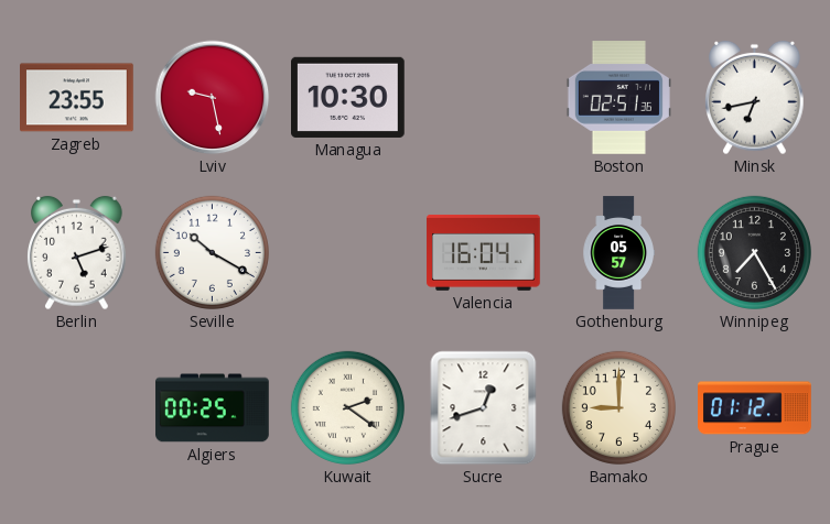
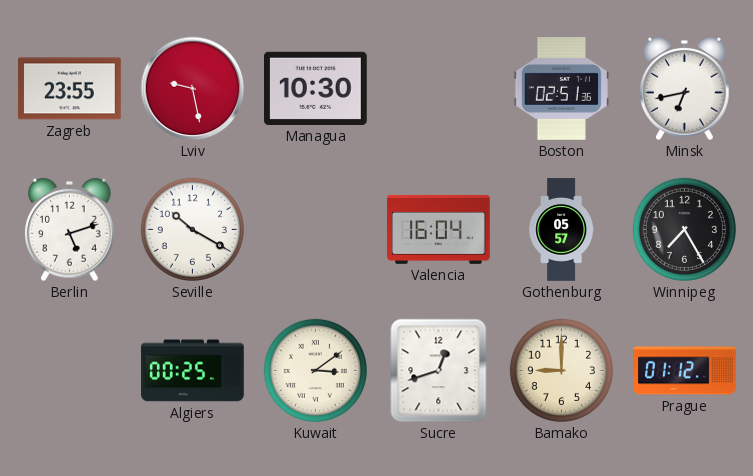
Kuwait: 2:21 -> 3:09 (315, 370)
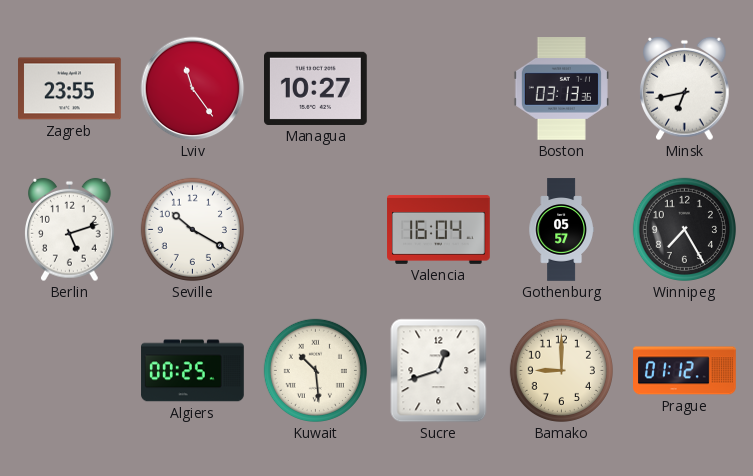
Lviv: 9:28 -> 11:24 (193, 89)
Managua: 10:30 -> 10:27 (316, 88)
Boston: 02:51 -> 03:13 (561, 89)
Kuwait: 3:09 -> 10:29 (315, 370)
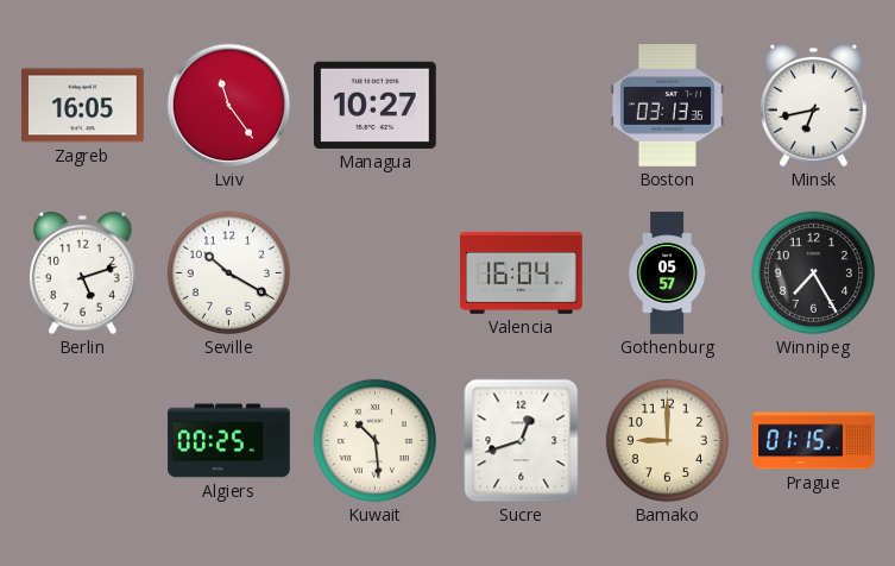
Zagreb: 23:55 -> 16:05 (83, 106)
Prague: 01:12 -> 01:15 (814, 441)
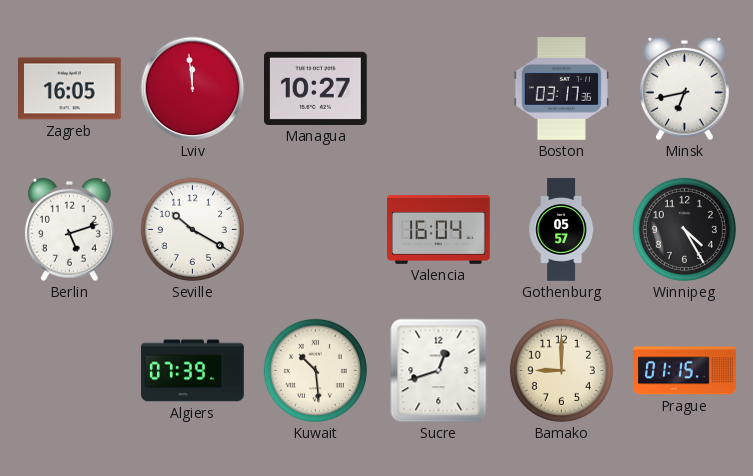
Lviv: 11:24 -> 11:59 (193, 89)
Boston: 03:13 -> 03:17 (561, 89)
Winnipeg: 7:25 -> 4:25 (684, 229)
Algiers: 00:25 -> 07:39 (193, 371)
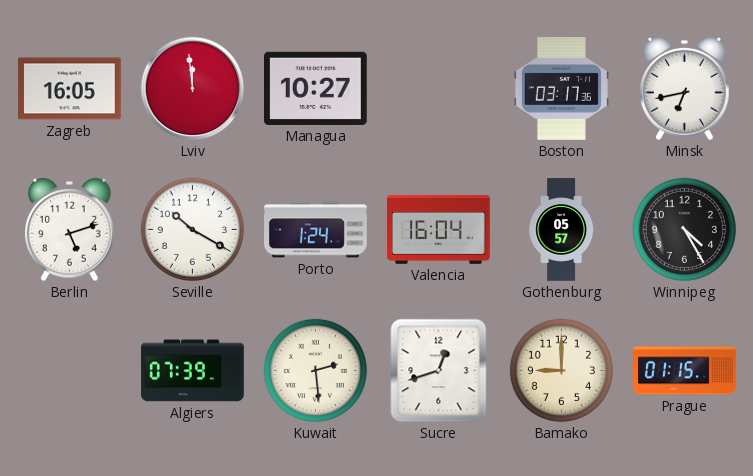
Porto: none -> 1:24 (316, 230)
Kuwait: 10:29 -> 2:29 (315, 370)
